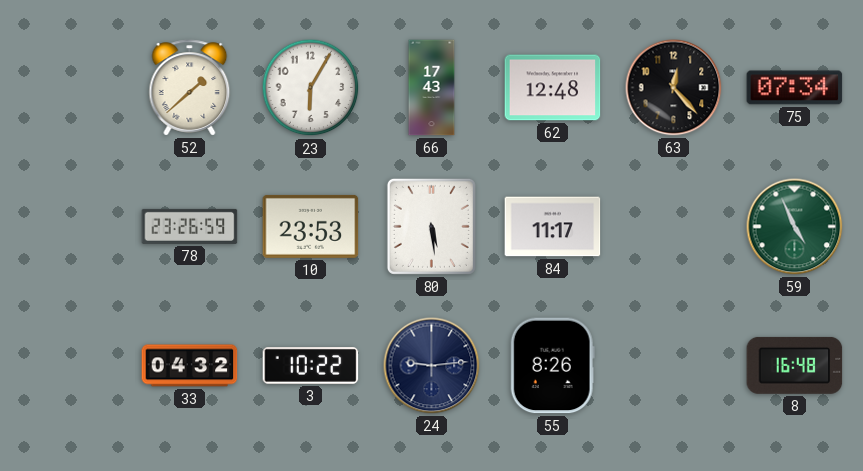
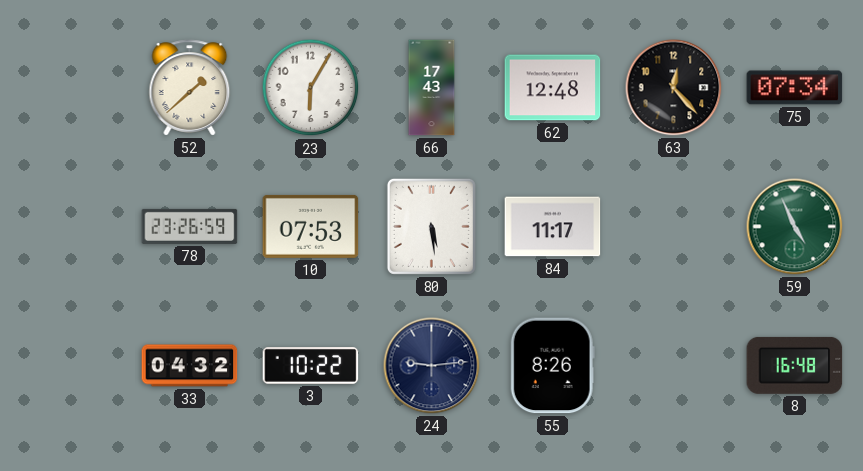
10: 23:53 -> 07:53 (311, 226)
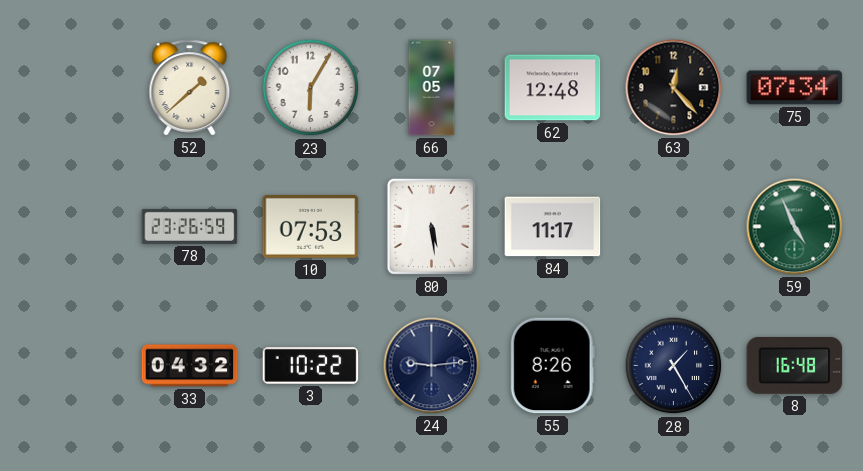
66: 17:43 -> 07:05 (432, 88)
28: none -> 1:25 (674, 366)
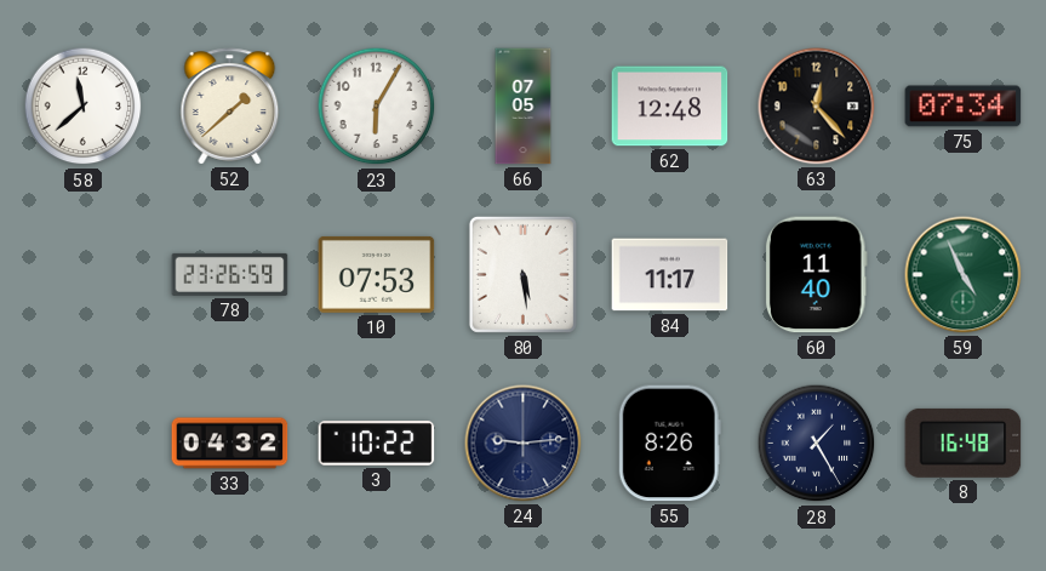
58: none -> 11:38 (84, 107)
60: none -> 11:40 (816, 275)
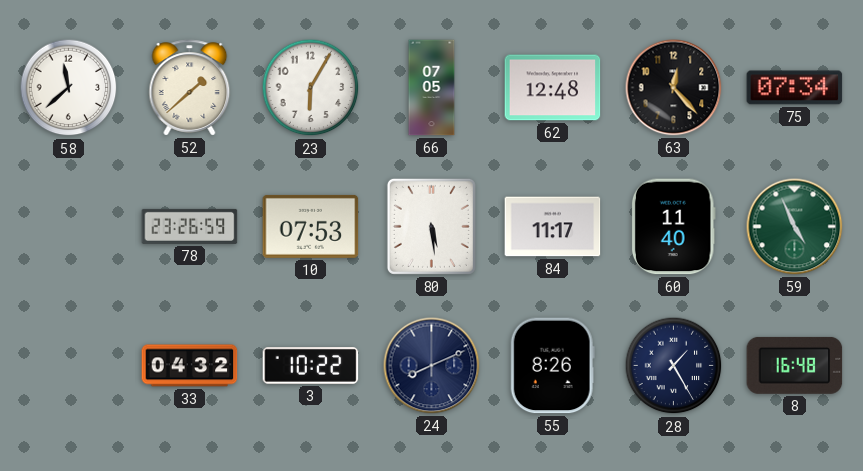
24: 9:14 -> 8:11 (432, 366)
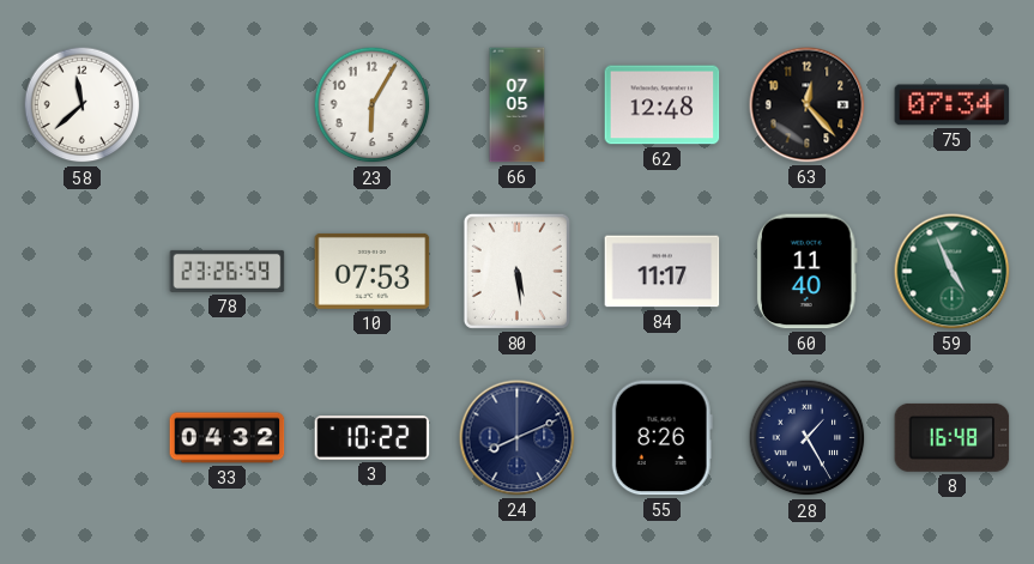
52: 1:38 -> none (190, 88)
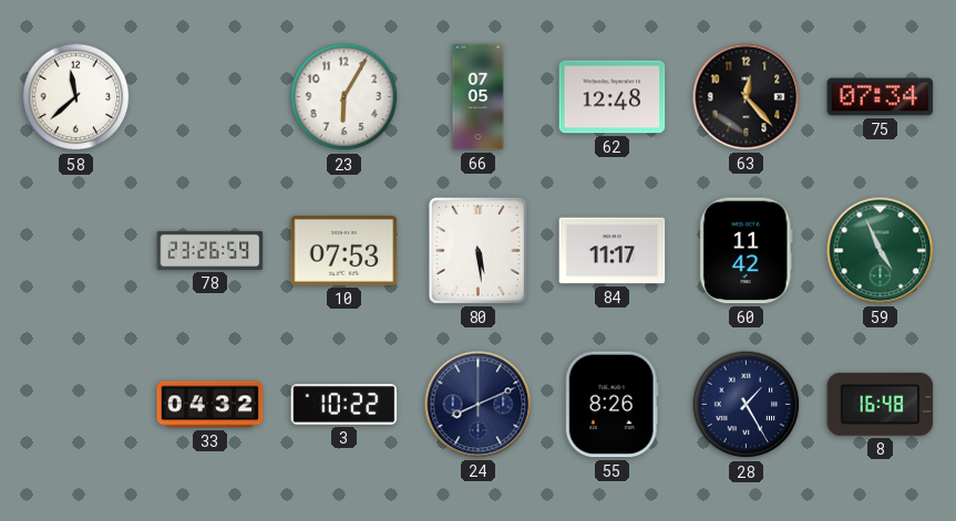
60: 11:40 -> 11:42 (746, 251)
